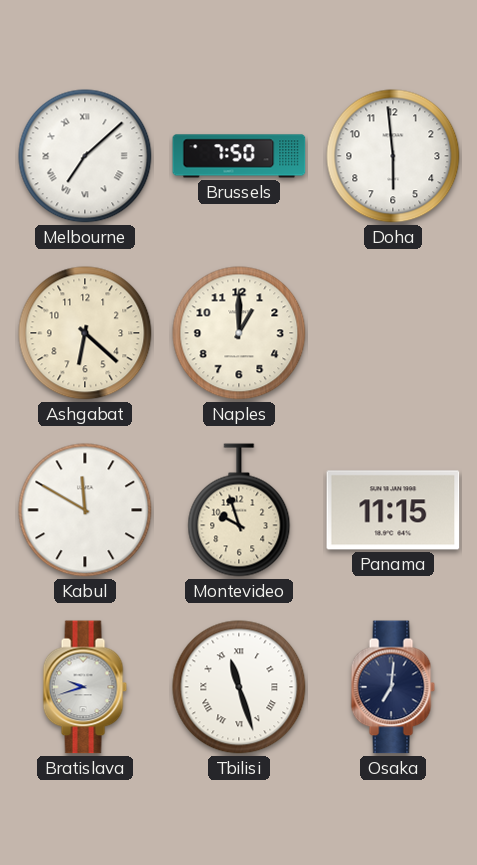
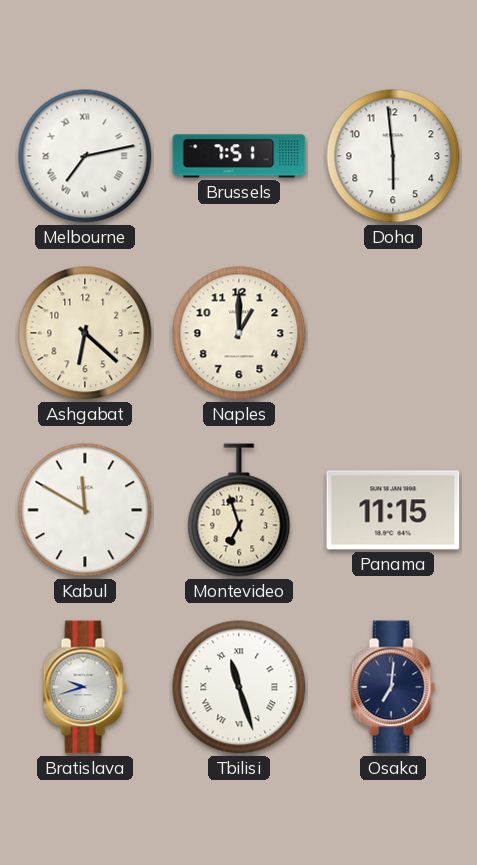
Melbourne: 7:08 -> 7:13 (85, 156)
Brussels: 7:50 -> 7:51 (239, 156)
Montevideo: 9:57 -> 6:57 (239, 510)
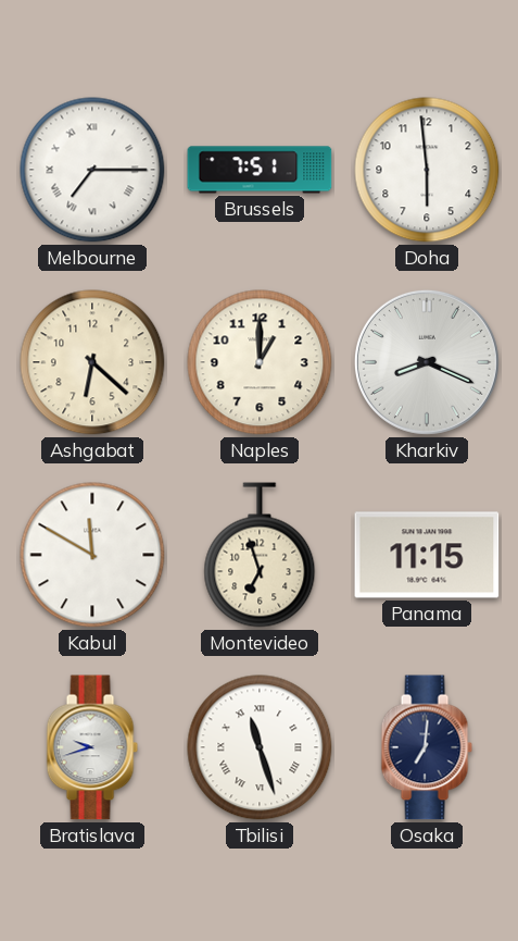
Melbourne: 7:13 -> 7:15 (92, 170)
Kharkiv: none -> 8:19 (427, 362)
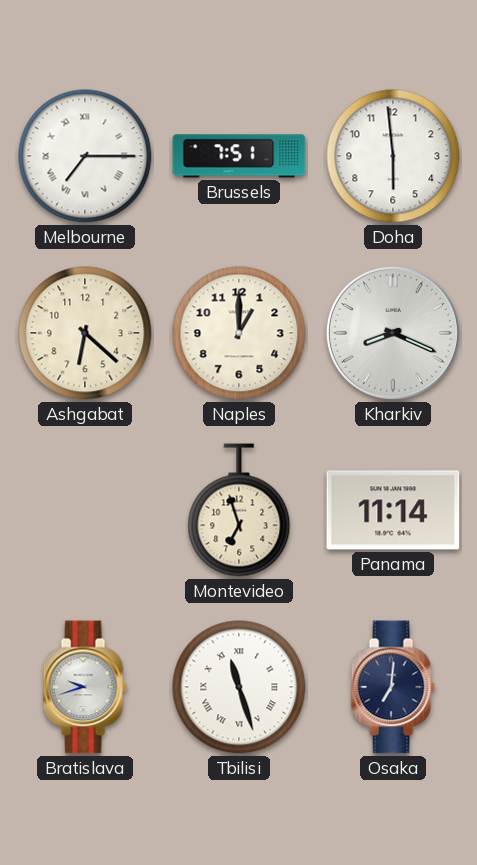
Kabul: 11:50 -> none (92, 555)
Panama: 11:15 -> 11:14 (393, 510)
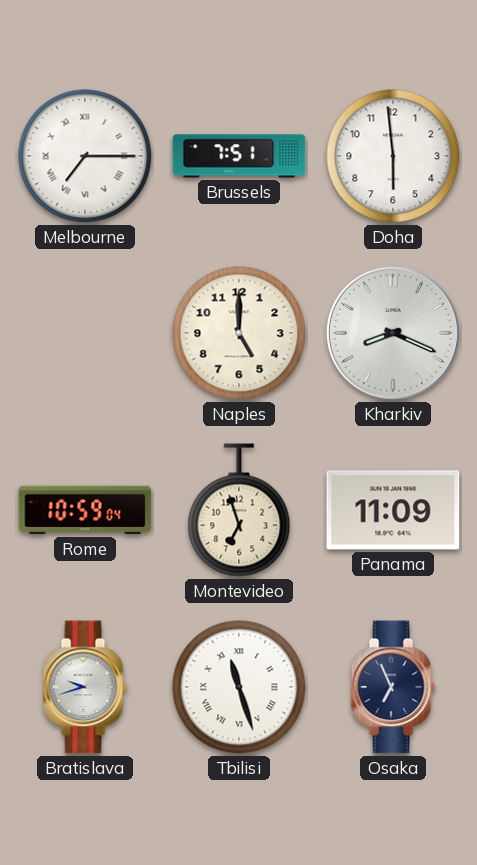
Ashgabat: 6:22 -> none (85, 333)
Naples: 1:00 -> 5:00 (239, 333)
Rome: none -> 10:59 (85, 510)
Panama: 11:14 -> 11:09 (393, 510)
Osaka: 7:01 -> 6:56 (393, 687)
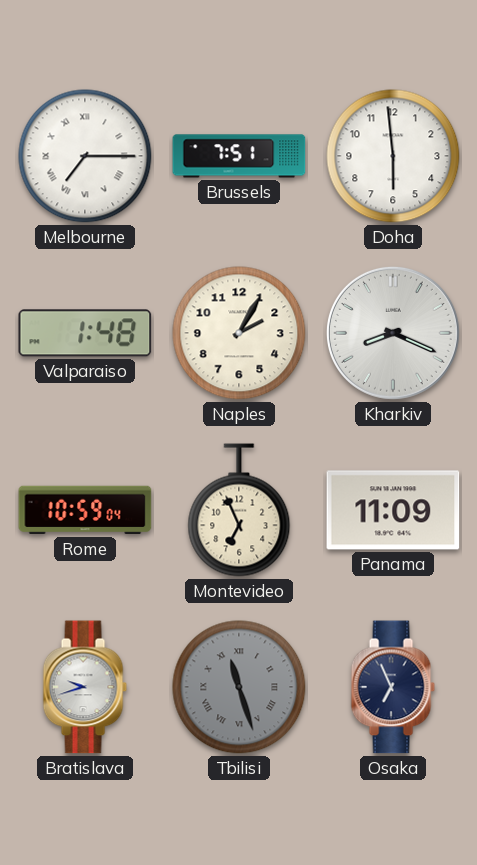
Valparaiso: none -> 1:48 (85, 333)
Naples: 5:00 -> 2:05 (239, 333)
Montevideo: 6:57 -> 6:56 (239, 510)
Tbilisi dial: white -> grey (239, 687)
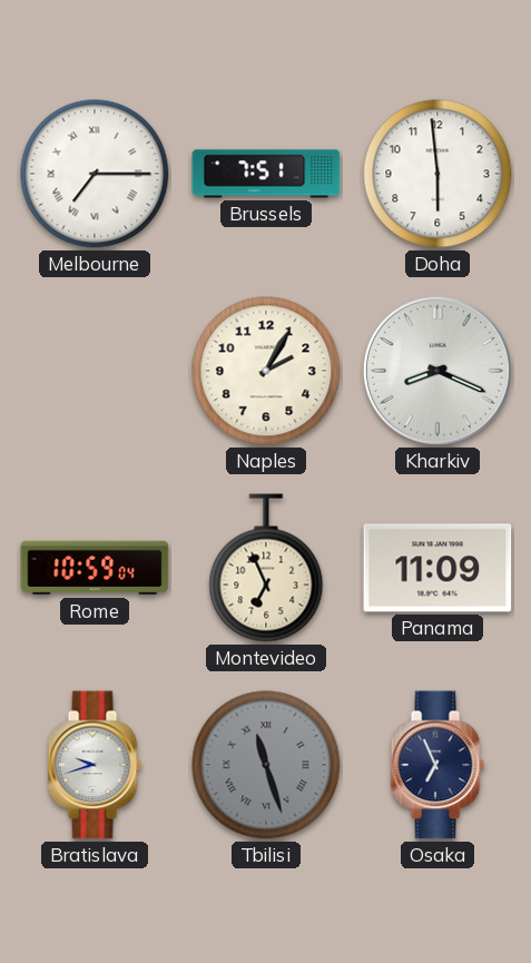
Valparaiso: 1:48 -> none (85, 333)
